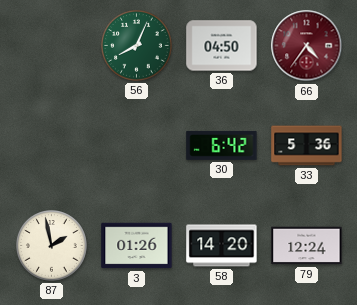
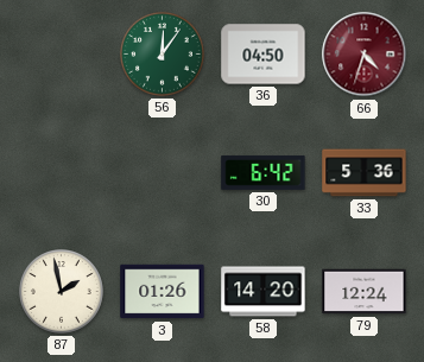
56: 8:04 -> 12:06 (163, 55)
66: 4:36 -> 4:33 (365, 55)
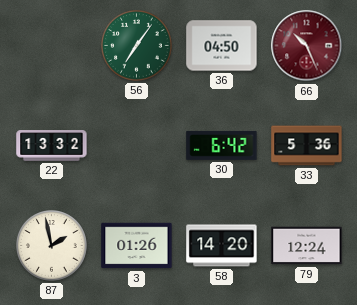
56: 12:06 -> 7:06 (137, 46)
66: 4:33 -> 10:26 (307, 46)
22: none -> 13:32 (52, 146)
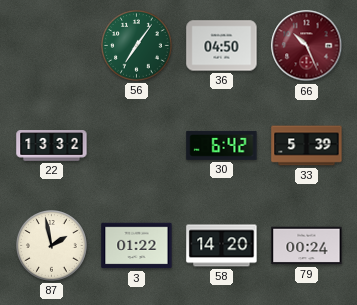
33: 5:36 -> 5:39 (307, 146)
3: 01:26 -> 01:22 (137, 246)
79: 12:24 -> 00:24 (307, 246)
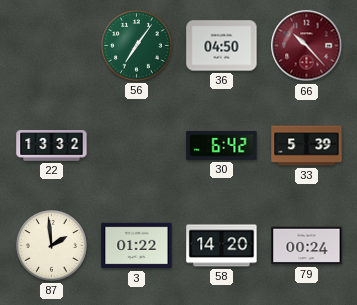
66: 10:26 -> 10:23 (307, 46)
87: 1:58 -> 1:59 (52, 246)
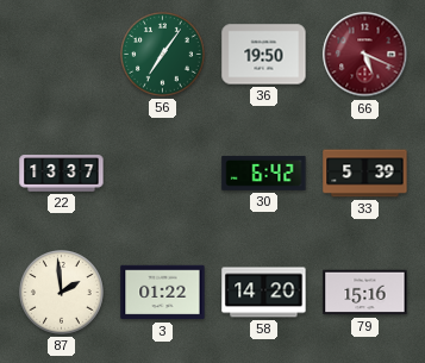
36: 04:50 -> 19:50 (264, 55)
66: 10:23 -> 5:19 (365, 55)
22: 13:32 -> 13:37 (62, 174)
79: 00:24 -> 15:16 (365, 293)
